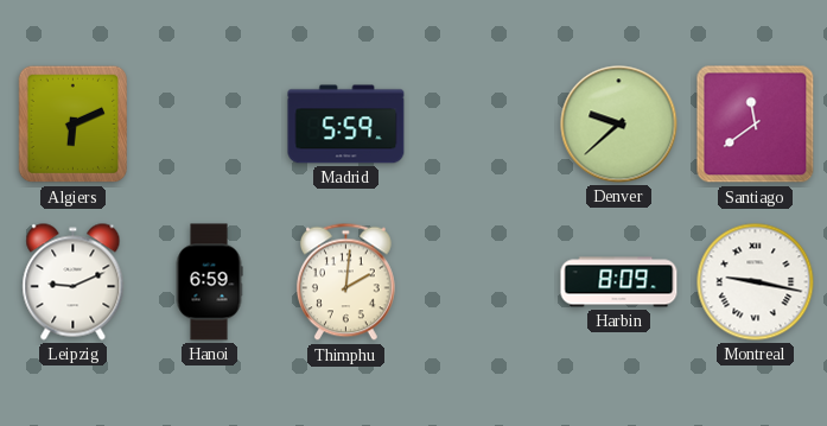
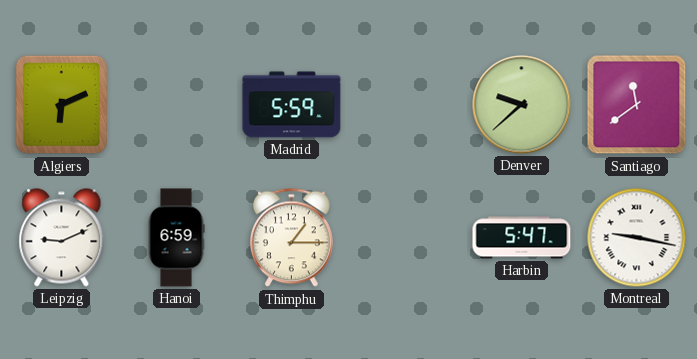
Thimphu: 2:01 -> 1:15 (292, 238)
Harbin: 8:09 -> 5:47 (522, 238)
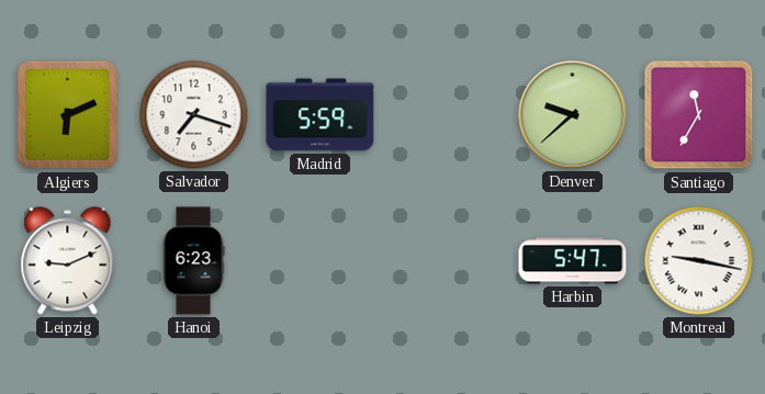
Salvador: none -> 7:18 (194, 115)
Santiago: 11:39 -> 11:35 (699, 115)
Hanoi: 6:59 -> 6:23 (193, 261)
Thimphu: 1:15 -> none (292, 238)
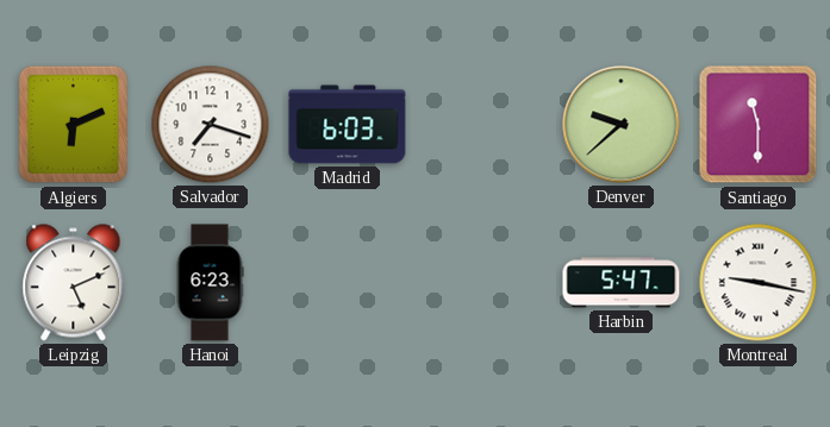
Madrid: 5:59 -> 6:03 (348, 125)
Santiago: 11:35 -> 11:30 (759, 125)
Leipzig: 9:11 -> 5:11 (74, 283)
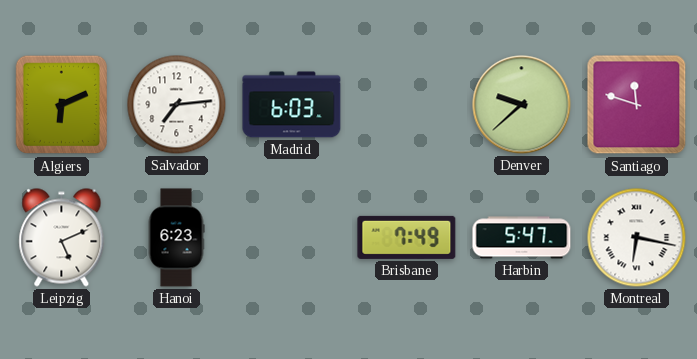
Salvador: 7:18 -> 7:14 (177, 105)
Santiago: 11:30 -> 11:48 (637, 105)
Brisbane: none -> 7:49 (407, 237)
Montreal: 9:17 -> 6:17 (637, 238)
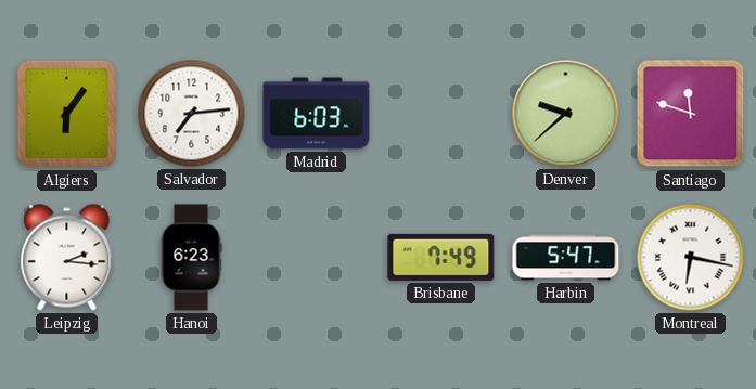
Algiers: 6:11 -> 6:06 (67, 114)
Leipzig: 5:11 -> 2:16 (67, 258)
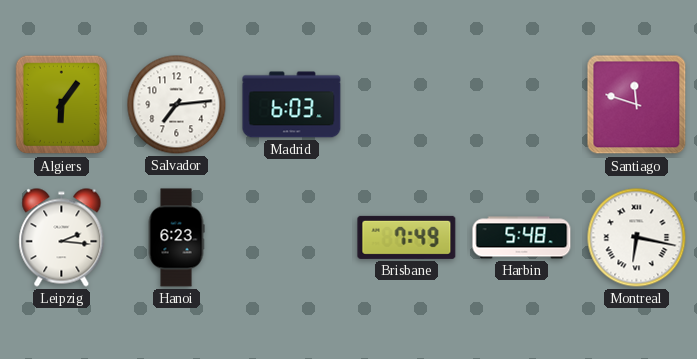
Denver: 9:38 -> none (566, 114)
Harbin: 5:47 -> 5:48 (522, 238)
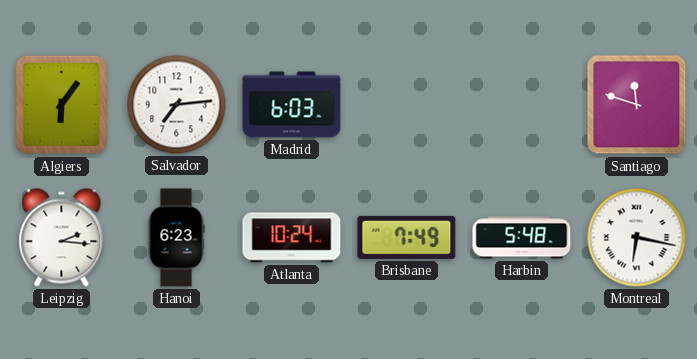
Atlanta: none -> 10:24 (292, 238)
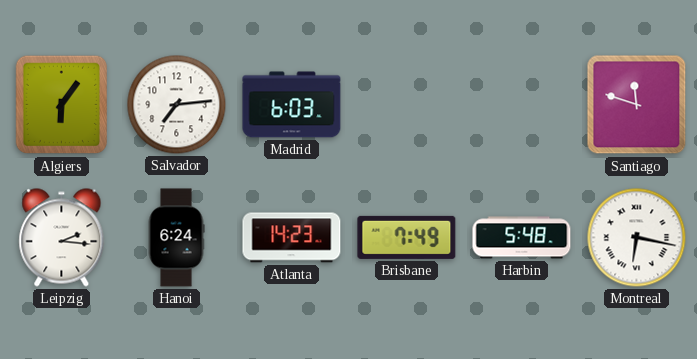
Hanoi: 6:23 -> 6:24 (176, 238)
Atlanta: 10:24 -> 14:23 (292, 238)
